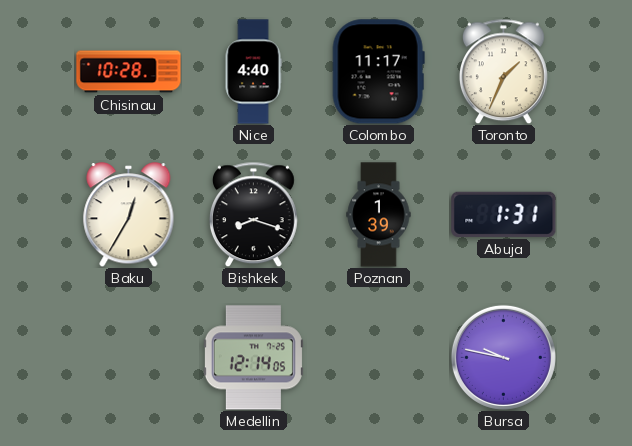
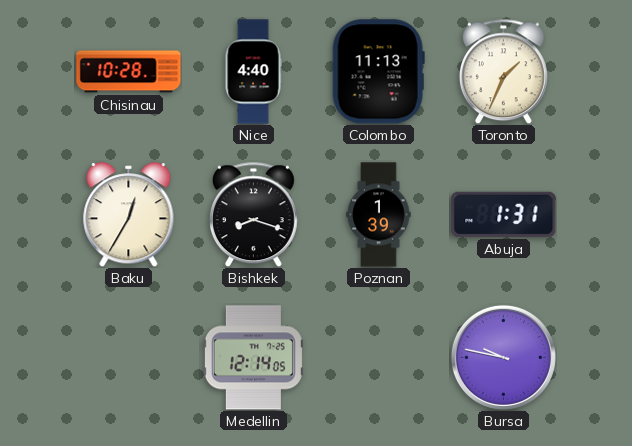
Colombo: 11:17 -> 11:13 (378, 72)
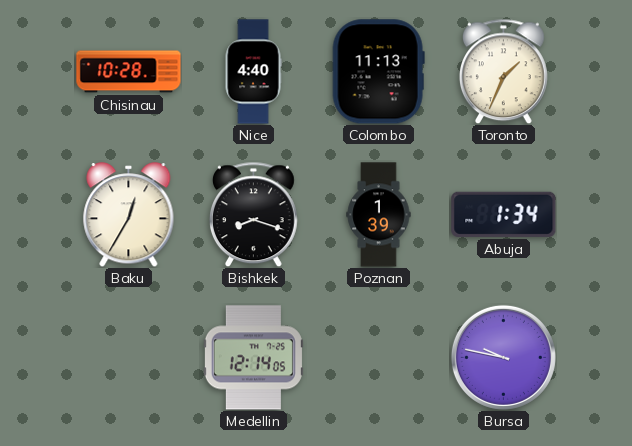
Abuja: 1:31 -> 1:34 (504, 214)
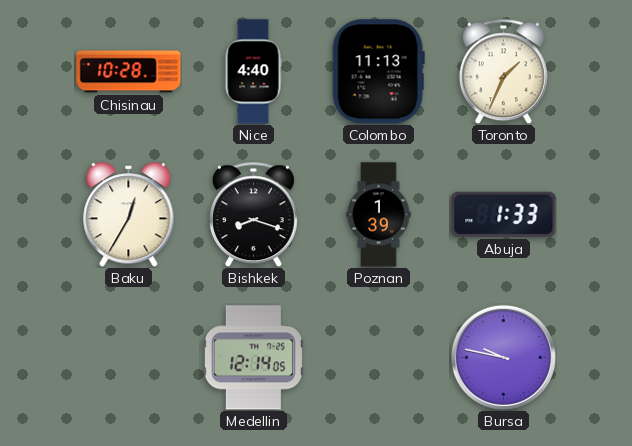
Abuja: 1:34 -> 1:33 (504, 214)
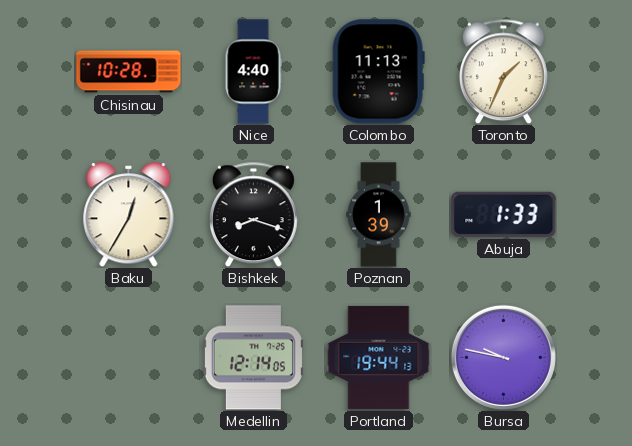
Portland: none -> 19:44 (379, 357)
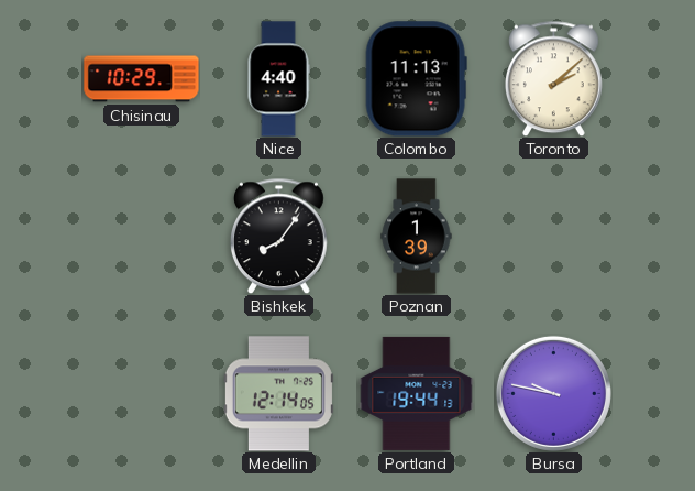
Chisinau: 10:28 -> 10:29 (142, 79)
Toronto: 1:34 -> 2:08 (553, 78)
Baku: 12:35 -> none (129, 215)
Bishkek: 8:18 -> 8:06 (278, 236)
Abuja: 1:33 -> none (504, 214)
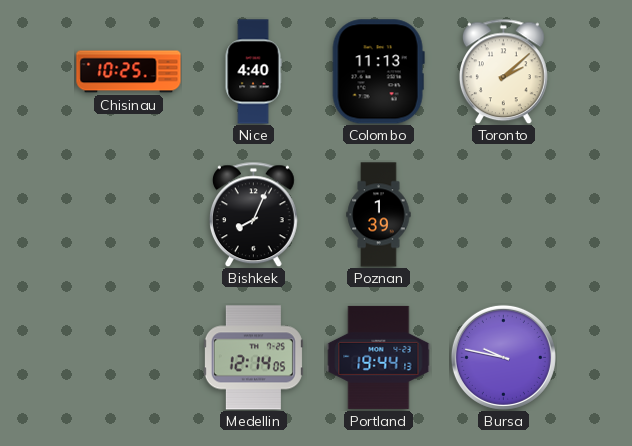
Chisinau: 10:29 -> 10:25 (129, 72)
Bishkek: 8:06 -> 8:04 (253, 214)
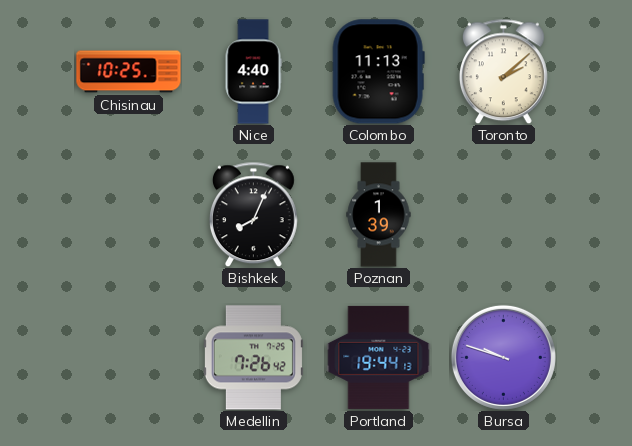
Medellin: 12:14 -> 7:26 (253, 358)
Bursa: 9:47 -> 9:48 (503, 357)
